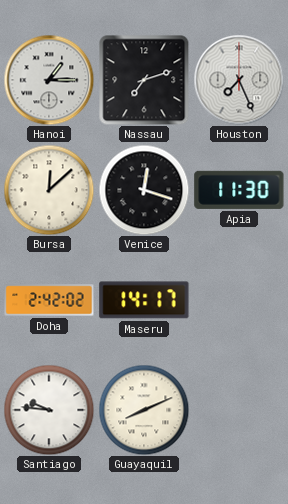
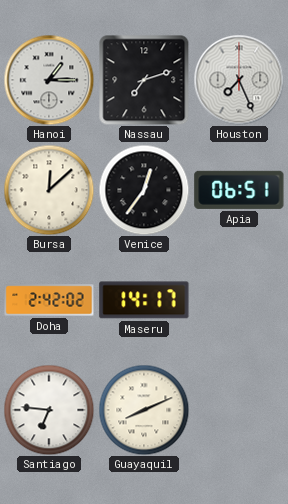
Venice: 12:18 -> 12:36 (144, 190)
Apia: 11:30 -> 06:51 (239, 190)
Santiago: 9:46 -> 6:46 (49, 410)
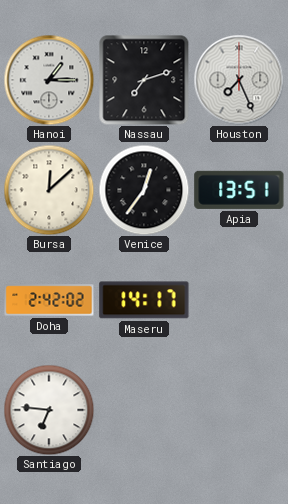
Apia: 06:51 -> 13:51 (239, 190)
Guayaquil: 8:11 -> none (144, 410)
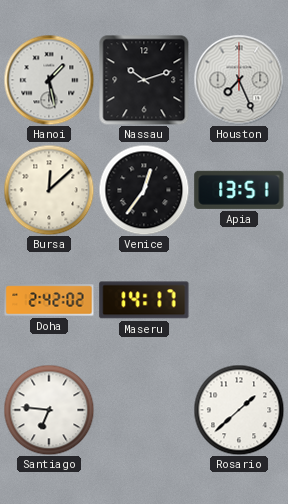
Hanoi: 1:15 -> 1:28 (49, 80)
Nassau: 7:12 -> 10:12 (144, 80)
Rosario: none -> 1:38 (239, 410)
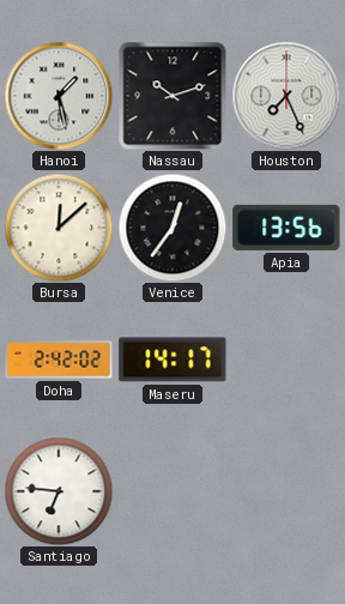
Apia: 13:51 -> 13:56 (286, 228)
Rosario: 1:38 -> none (239, 410)
